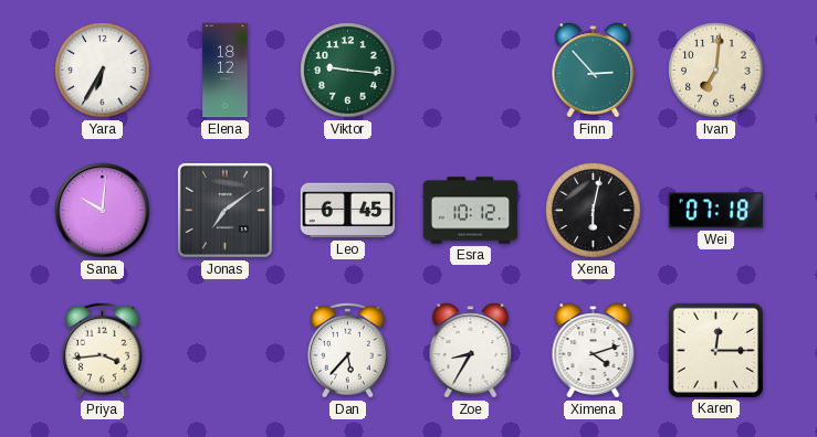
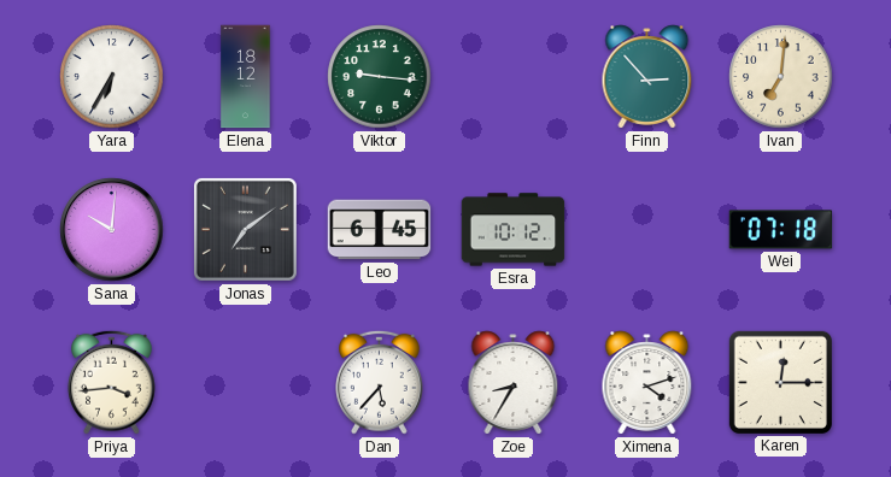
Xena: 6:02 -> none (594, 211)
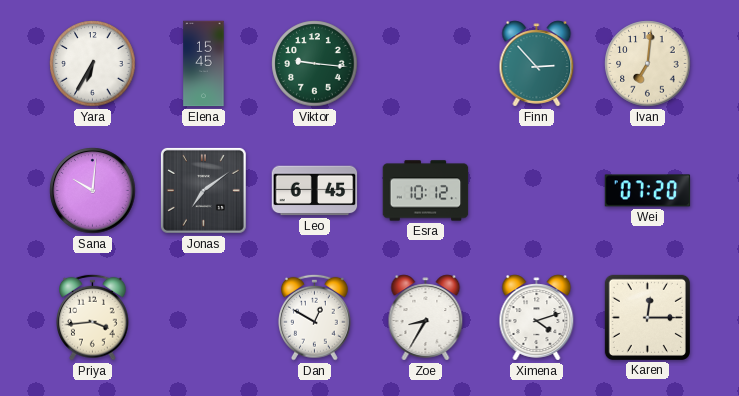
Elena: 18:12 -> 15:45 (204, 64)
Wei: 07:18 -> 07:20 (648, 191)
Dan: 5:37 -> 12:50 (315, 317)
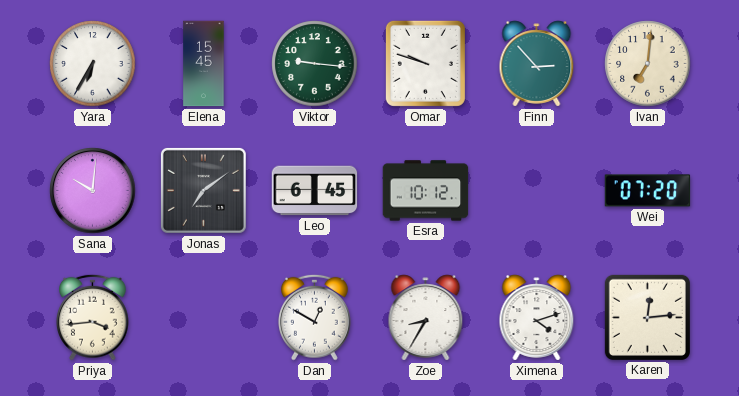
Omar: none -> 9:48 (425, 63)
Karen: 12:15 -> 12:14 (647, 317)
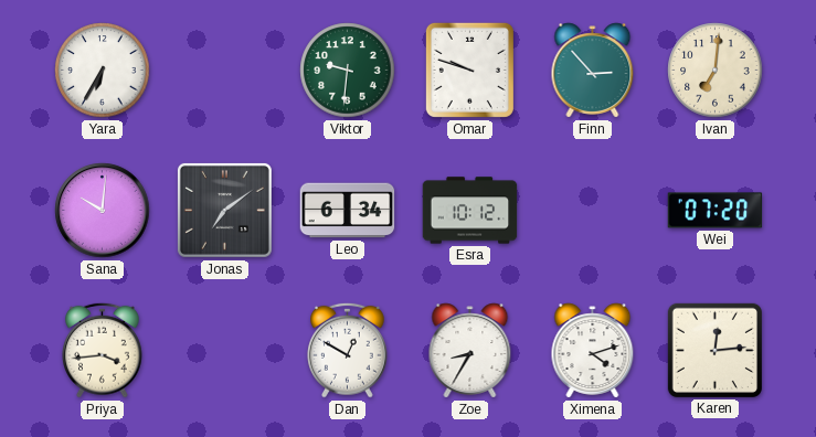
Elena: 15:45 -> none (204, 64)
Viktor: 9:16 -> 9:31 (348, 71)
Leo: 6:45 -> 6:34 (348, 211)
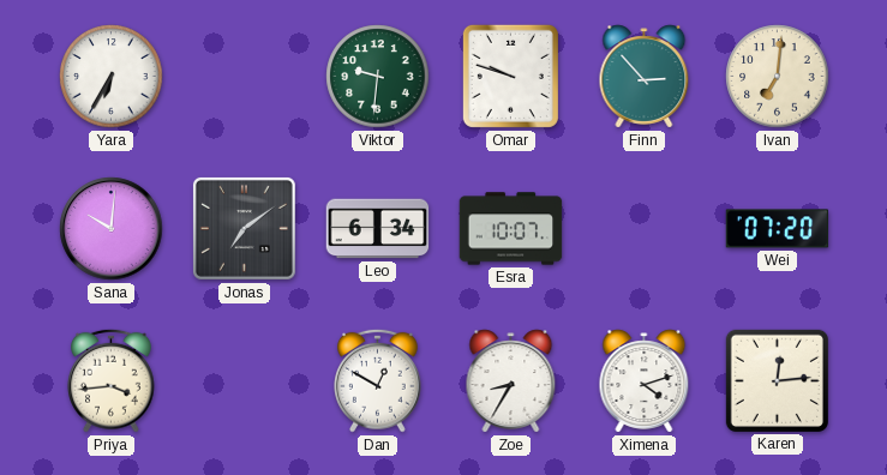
Esra: 10:12 -> 10:07 (511, 229)
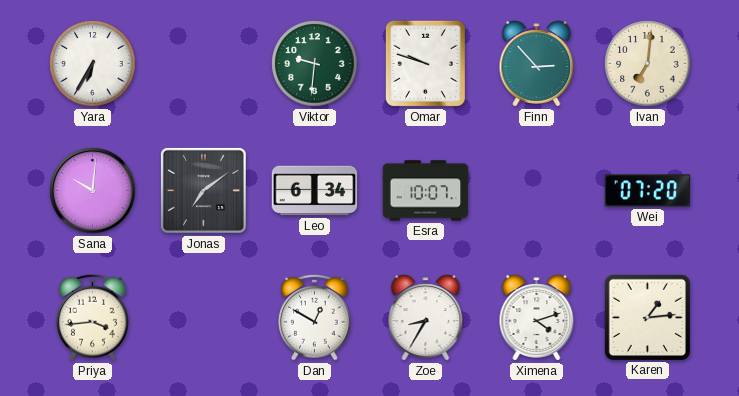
Karen: 12:14 -> 1:14 (647, 317)
